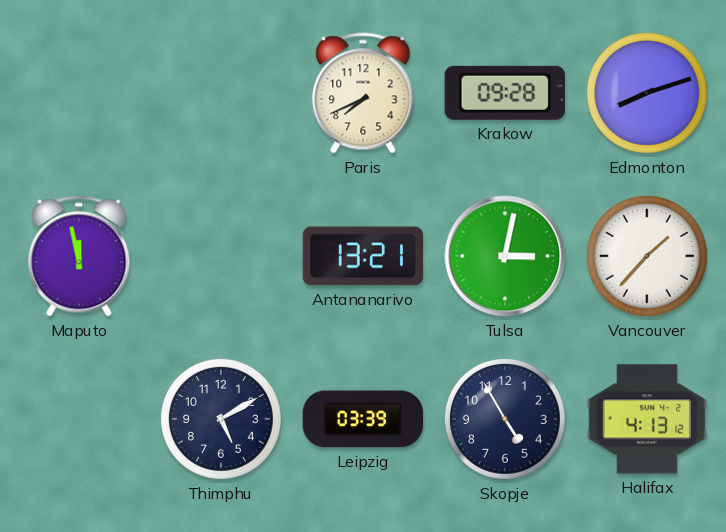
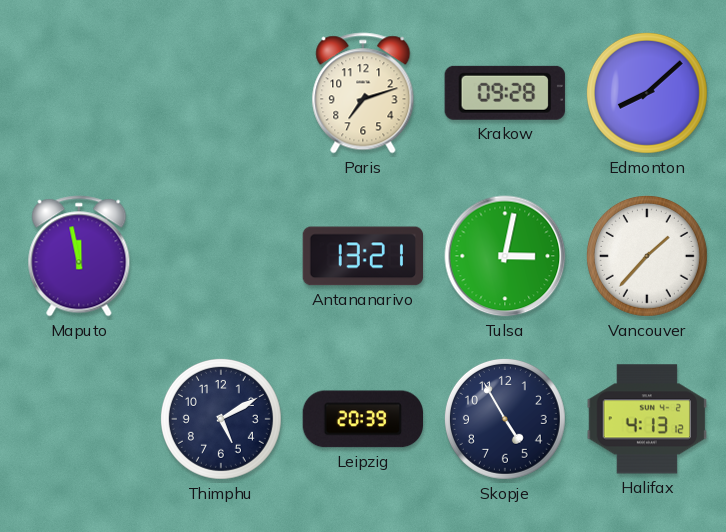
Paris: 7:41 -> 7:12 (363, 93)
Edmonton: 8:12 -> 8:08 (647, 93)
Leipzig: 03:39 -> 20:39 (362, 419)
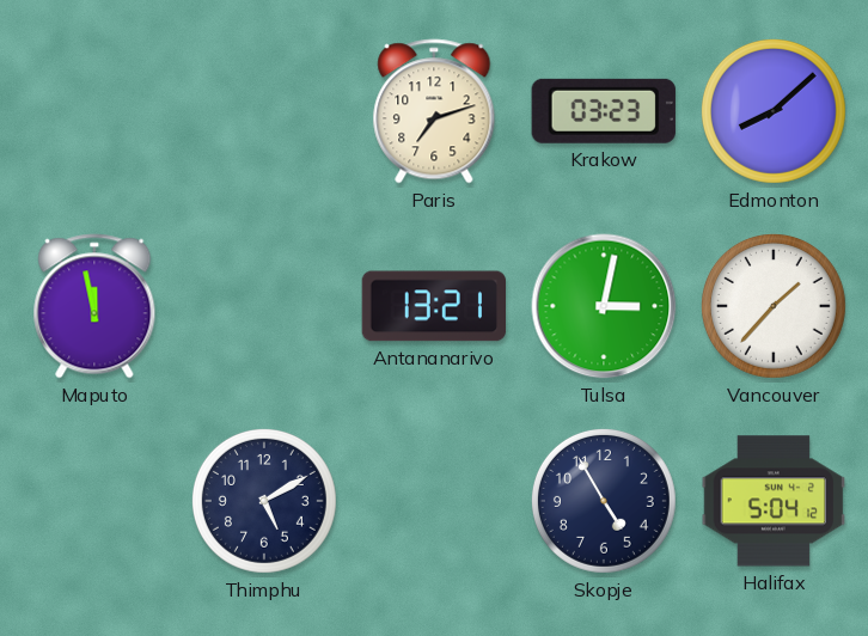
Krakow: 09:28 -> 03:23 (604, 111)
Leipzig: 20:39 -> none (362, 419)
Halifax: 4:13 -> 5:04 (774, 501)
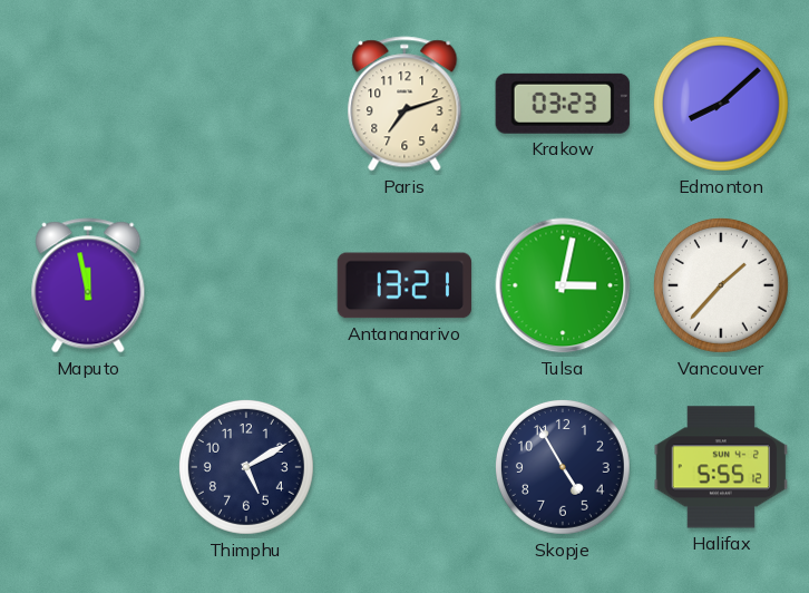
Halifax: 5:04 -> 5:55 (721, 467)
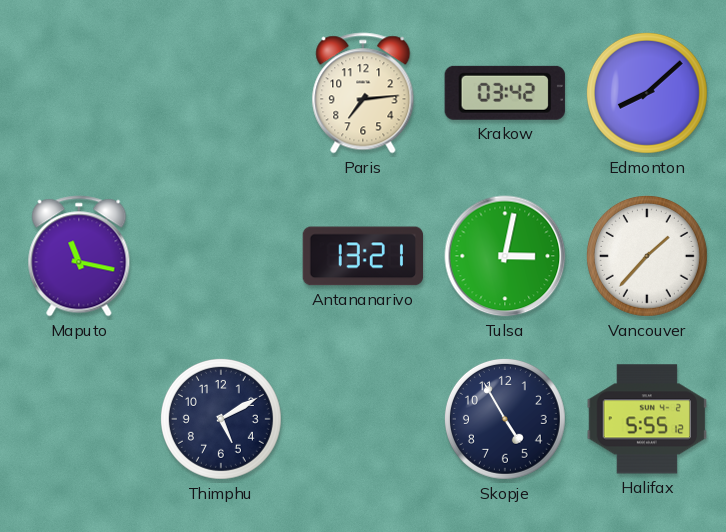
Paris: 7:12 -> 7:14 (363, 93)
Krakow: 03:23 -> 03:42 (505, 93)
Maputo: 11:58 -> 11:17 (79, 256)
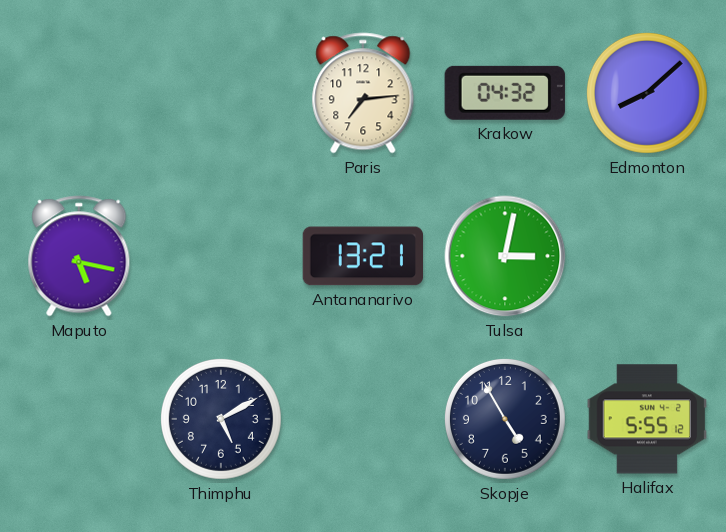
Krakow: 03:42 -> 04:32 (505, 93)
Maputo: 11:17 -> 5:17 (79, 256)
Vancouver: 1:37 -> none (647, 256)
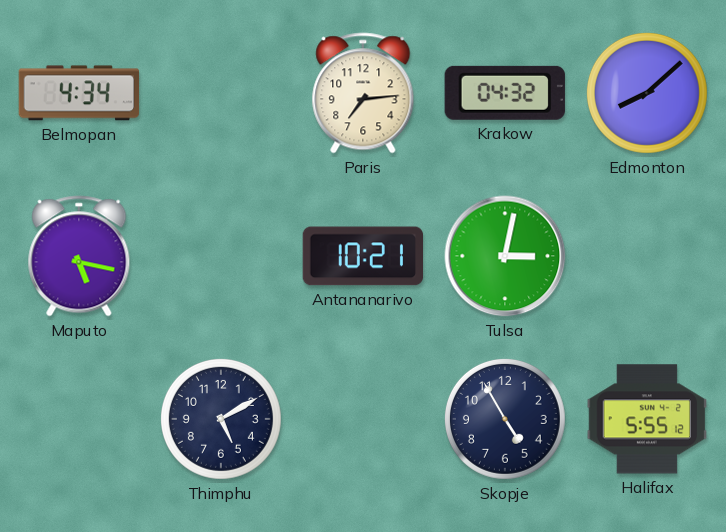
Belmopan: none -> 4:34 (79, 93)
Antananarivo: 13:21 -> 10:21 (363, 256)
